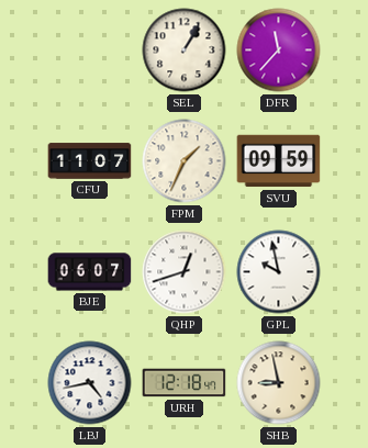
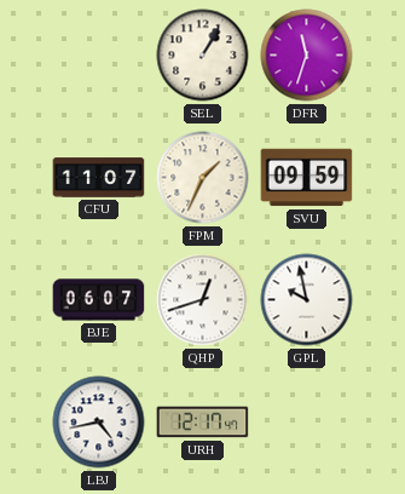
DFR: 11:37 -> 11:33 (307, 56)
URH: 12:18 -> 12:17 (203, 423)
SHB: 8:58 -> none (279, 383)
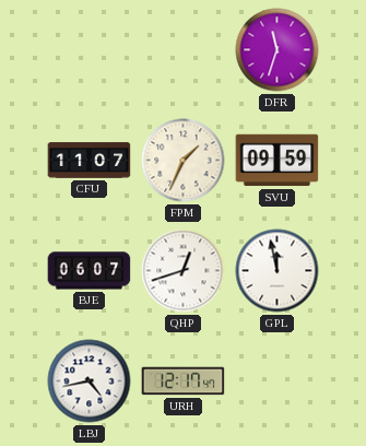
SEL: 1:05 -> none (203, 56)
GPL: 9:58 -> 11:58 (278, 271)
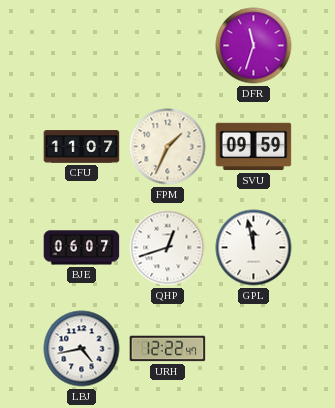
URH: 12:17 -> 12:22 (168, 349)
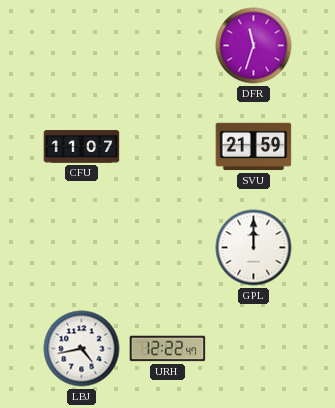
FPM: 1:34 -> none (168, 147)
SVU: 09:59 -> 21:59 (254, 147)
BJE: 06:07 -> none (82, 248)
QHP: 12:42 -> none (168, 248)
GPL: 11:58 -> 12:00 (254, 248)
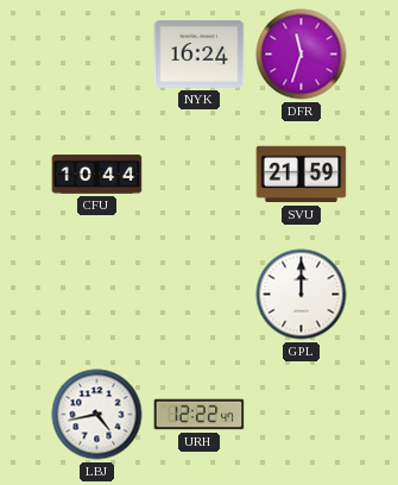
NYK: none -> 16:24 (200, 55)
CFU: 11:07 -> 10:44 (97, 175)
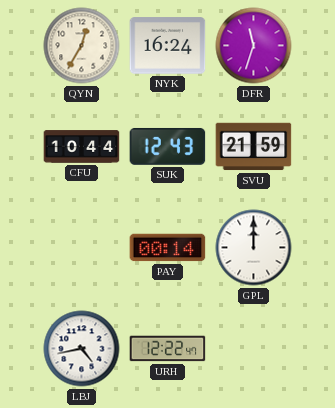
QYN: none -> 12:35 (82, 46)
SUK: none -> 12:43 (168, 146)
PAY: none -> 00:14 (168, 248)
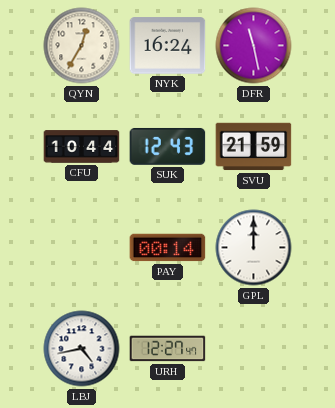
DFR: 11:33 -> 11:28 (254, 46)
URH: 12:22 -> 12:27 (168, 349)
